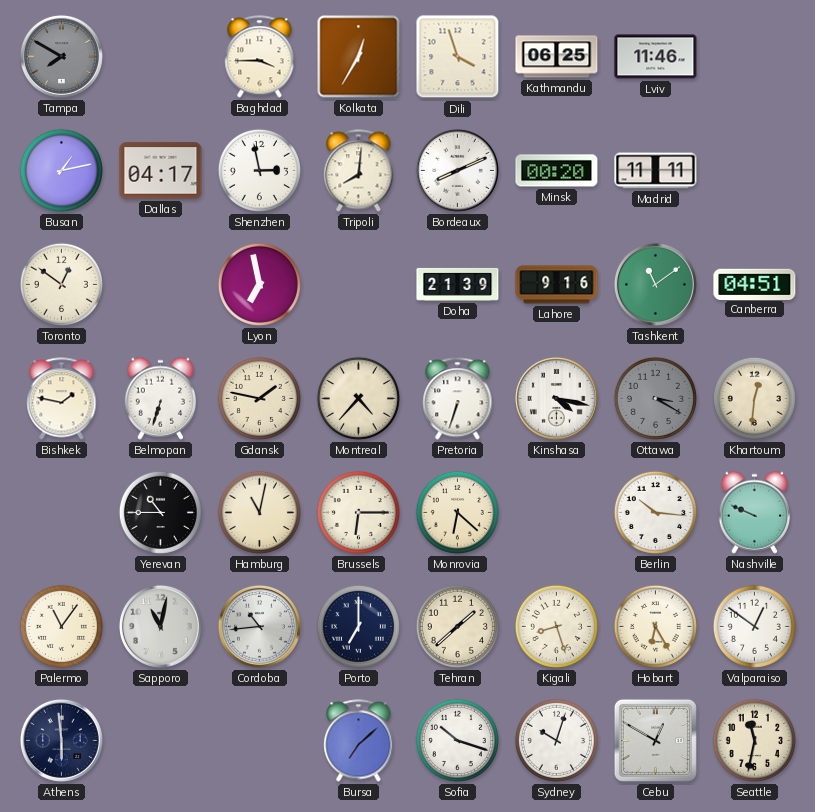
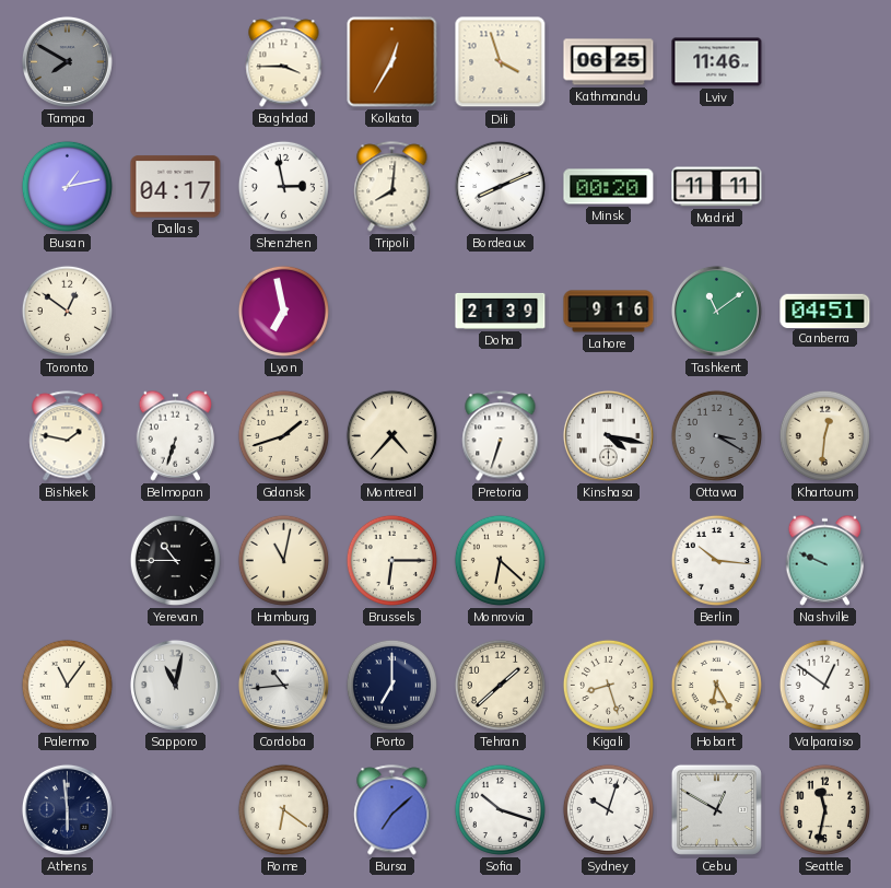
Gdansk: 1:47 -> 1:42 (283, 435)
Rome: none -> 6:21 (283, 809)
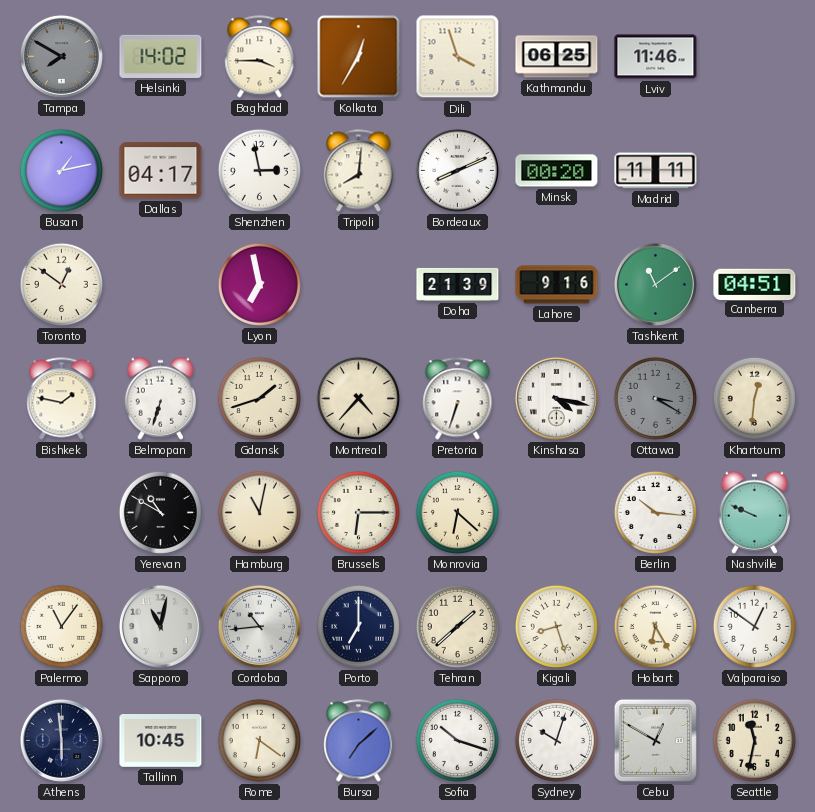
Helsinki: none -> 14:02 (161, 56)
Yerevan: 10:45 -> 10:50 (160, 512)
Tallinn: none -> 10:45 (161, 741)
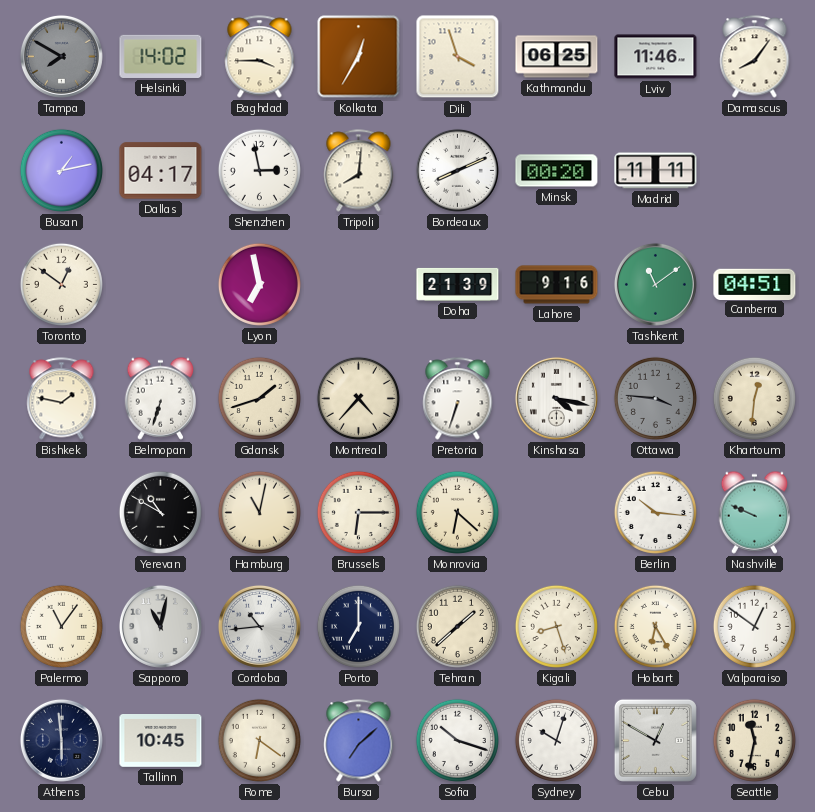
Damascus: none -> 8:06 (755, 57)
Ottawa: 3:20 -> 3:46 (655, 398)
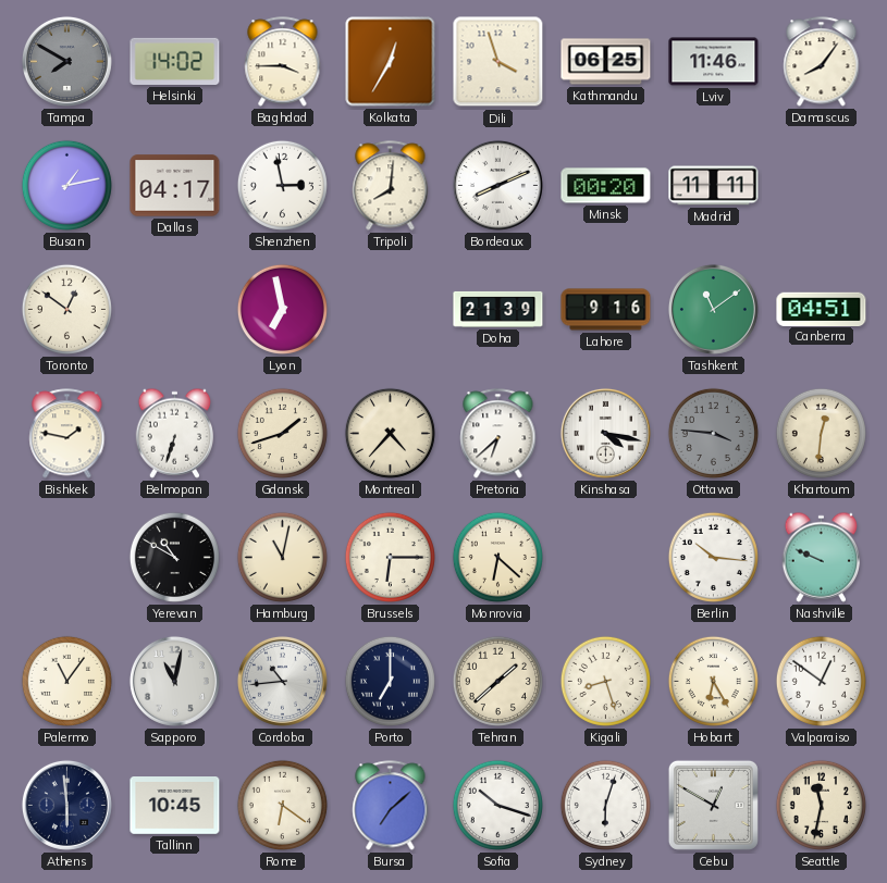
Pretoria: 6:33 -> 6:38 (498, 434)
Sydney: 10:03 -> 6:03 (605, 805)
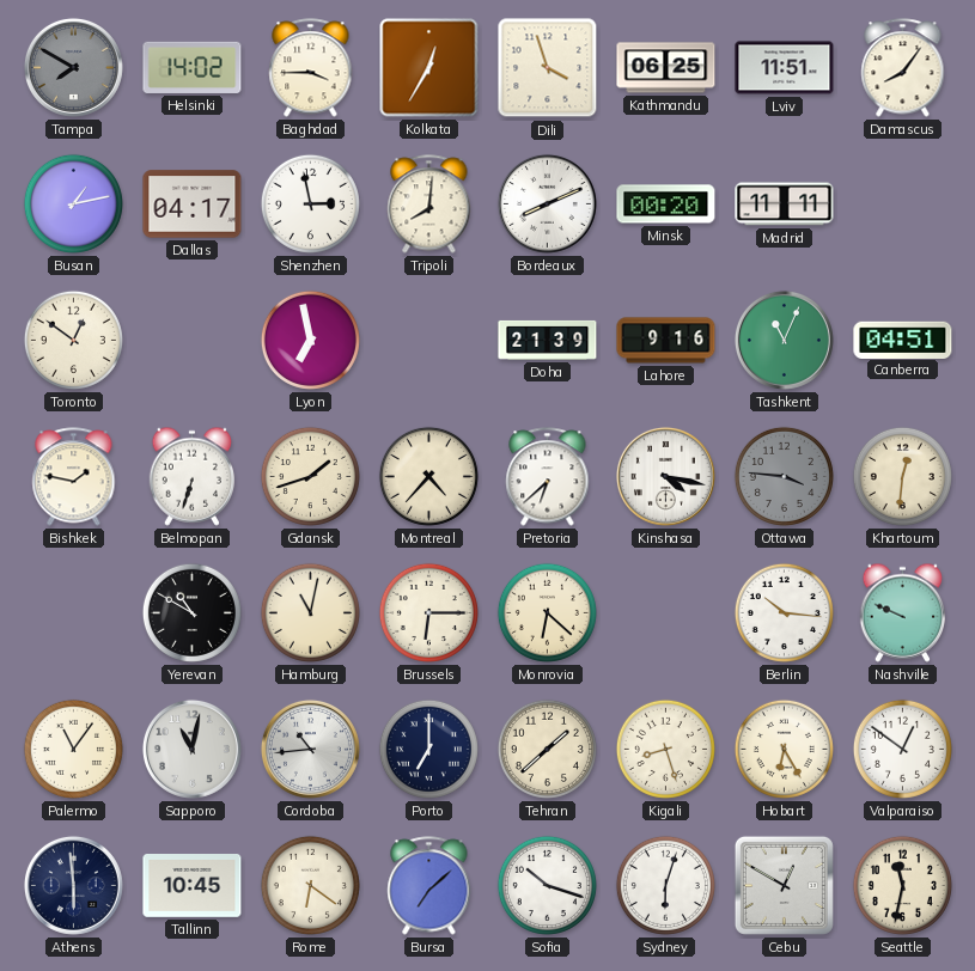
Lviv: 11:46 -> 11:51 (785, 68)
Tashkent: 11:09 -> 11:04 (784, 340)
